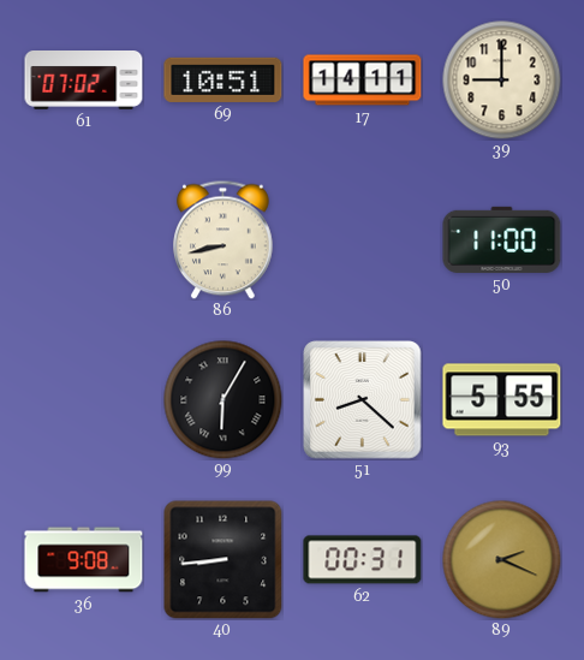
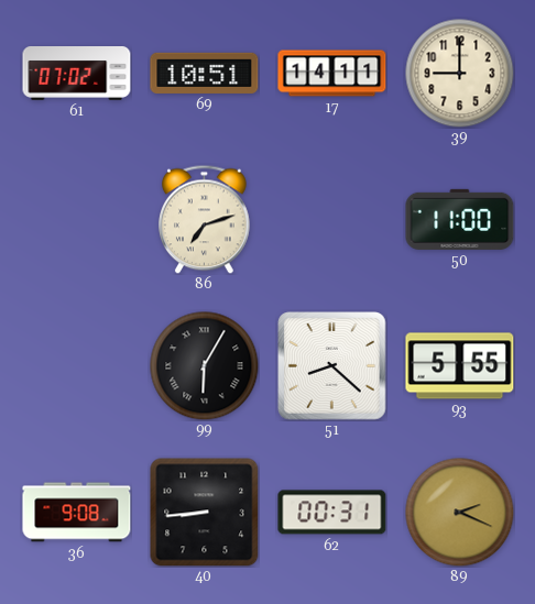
86: 8:43 -> 7:12 (205, 219)
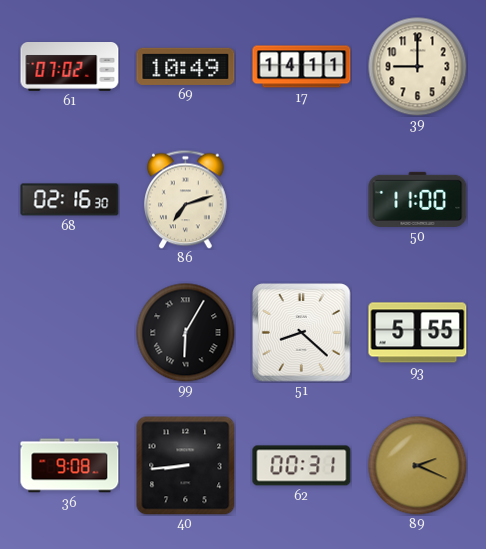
69: 10:51 -> 10:49 (186, 66)
68: none -> 02:16 (70, 200)
